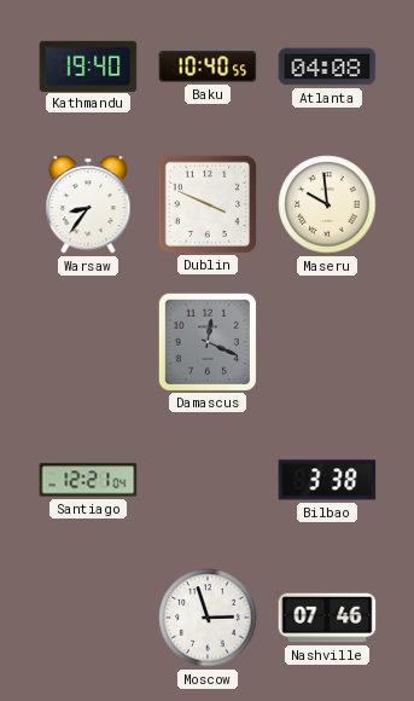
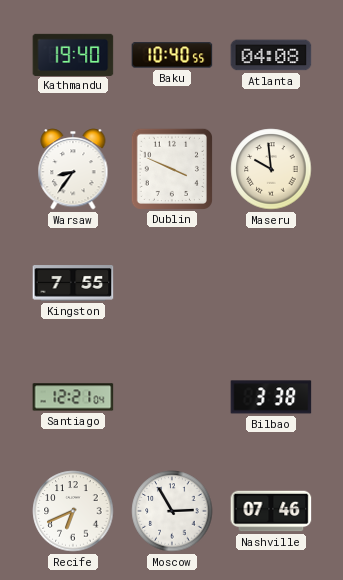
Kingston: none -> 7:55 (73, 284)
Damascus: 12:19 -> none (206, 341)
Recife: none -> 6:41 (73, 511)
Moscow: 2:57 -> 2:55 (172, 511)
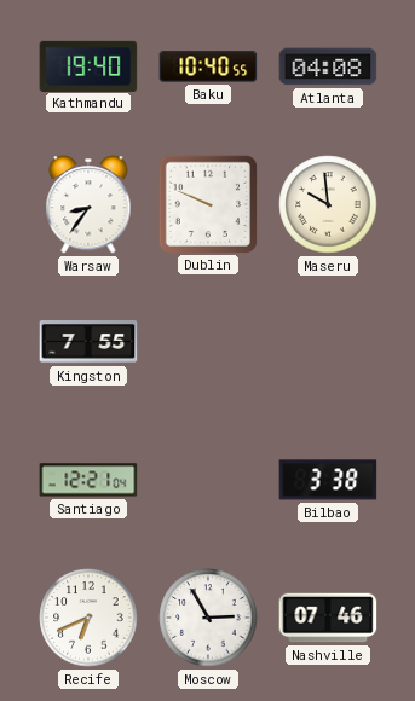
Dublin: 3:49 -> 9:49 (207, 203)
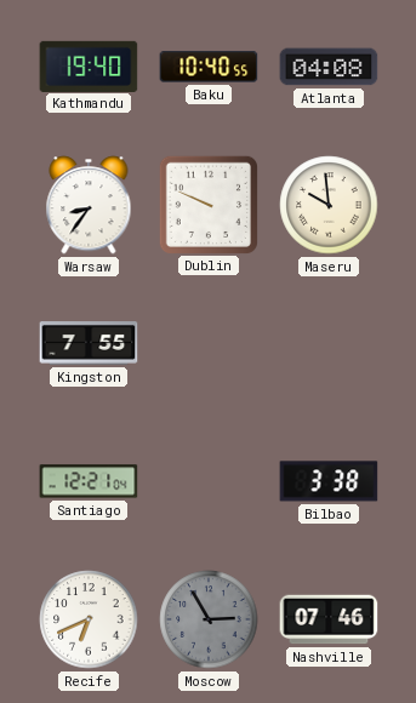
Moscow dial: white -> grey (209, 619)
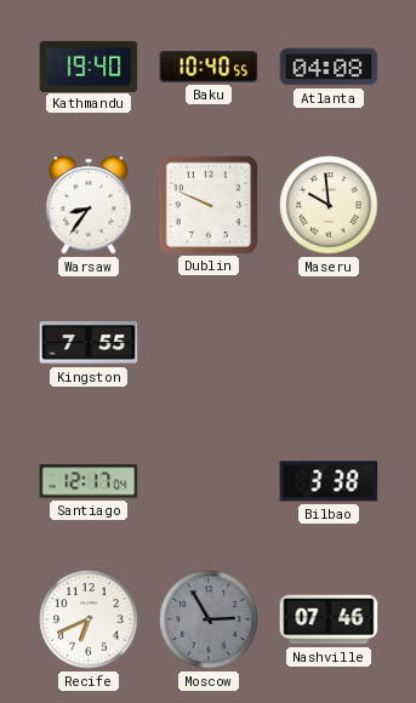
Santiago: 12:21 -> 12:17 (89, 481)
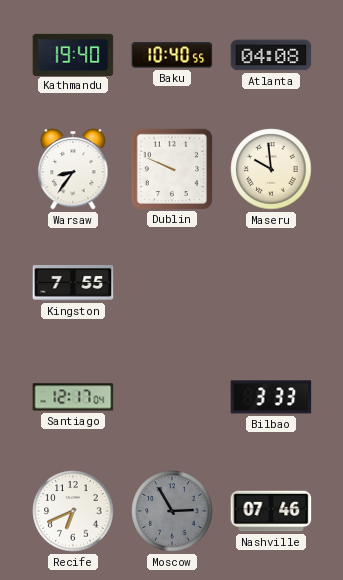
Bilbao: 3:38 -> 3:33 (271, 397)
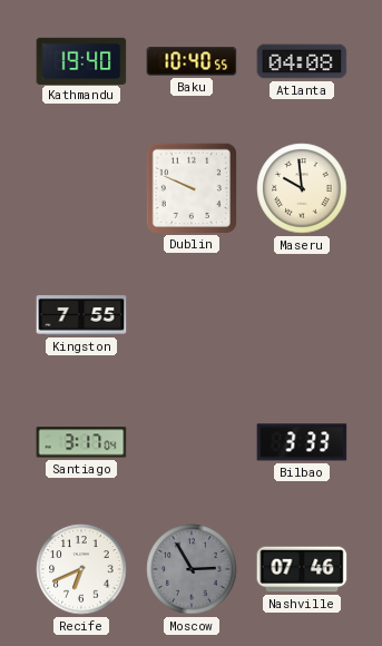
Warsaw: 8:36 -> none (73, 169)
Santiago: 12:17 -> 3:17 (81, 442)
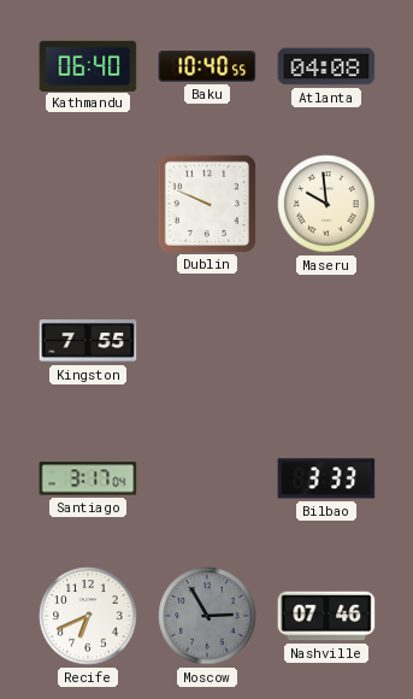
Kathmandu: 19:40 -> 06:40 (88, 65)
